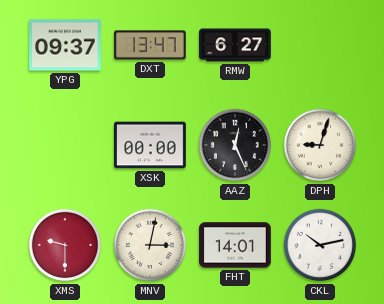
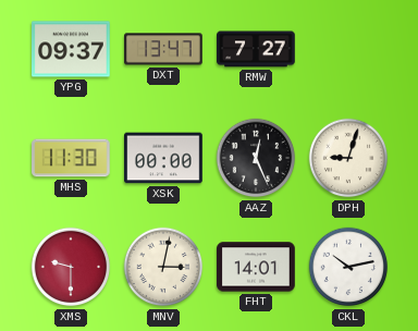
RMW: 6:27 -> 7:27 (256, 49)
MHS: none -> 11:30 (71, 158)
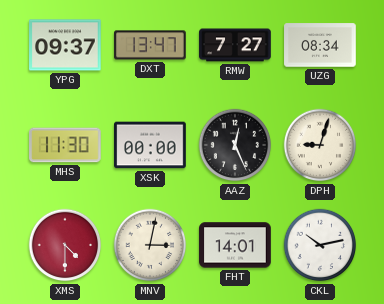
UZG: none -> 08:34 (320, 45)
XMS: 9:30 -> 4:30 (65, 245)
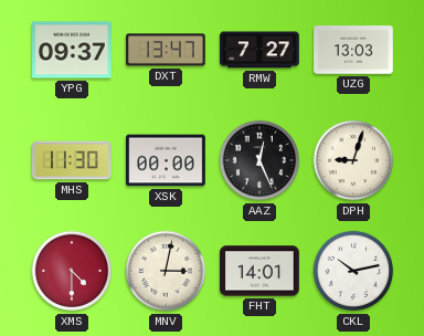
UZG: 08:34 -> 13:03 (353, 50)
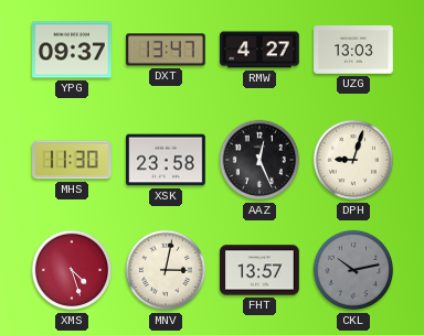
RMW: 7:27 -> 4:27 (259, 50)
XSK: 00:00 -> 23:58 (166, 160)
XMS: 4:30 -> 4:27 (72, 270)
FHT: 14:01 -> 13:57 (259, 270)
CKL dial: white -> grey (353, 270)
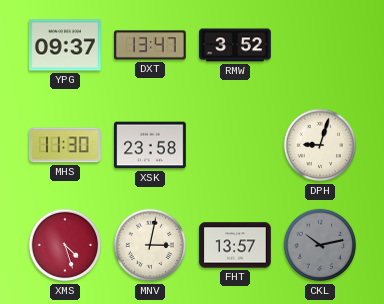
RMW: 4:27 -> 3:52 (235, 45)
UZG: 13:03 -> none (353, 50)
AAZ: 12:26 -> none (259, 160)
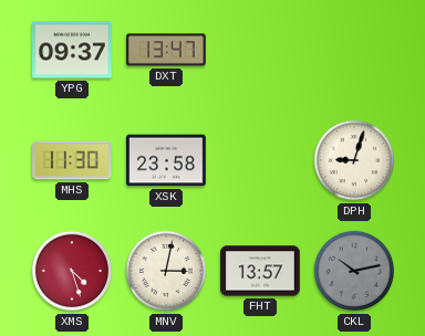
RMW: 3:52 -> none (235, 45)
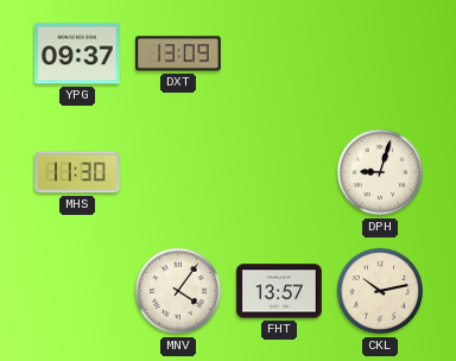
DXT: 13:47 -> 13:09 (178, 53)
XSK: 23:58 -> none (166, 160)
XMS: 4:27 -> none (72, 271)
MNV: 3:02 -> 4:06 (178, 291)
CKL dial: grey -> cream (380, 291)
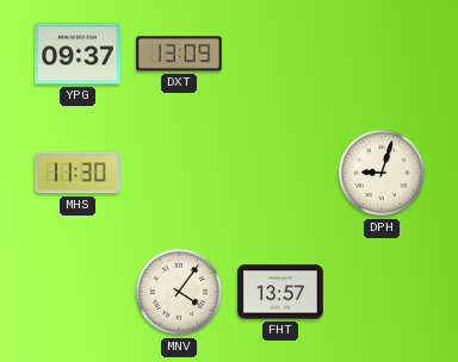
CKL: 10:13 -> none (380, 291)
